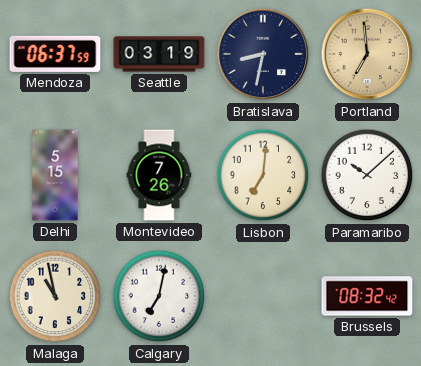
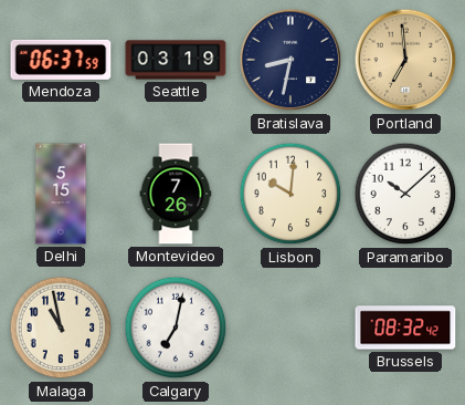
Lisbon: 7:01 -> 10:01 (290, 194)
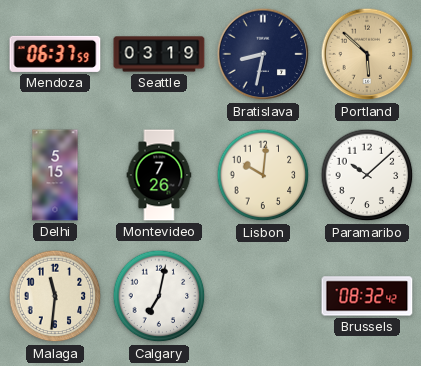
Portland: 6:59 -> 5:52 (367, 54)
Malaga: 10:58 -> 11:31 (55, 296)
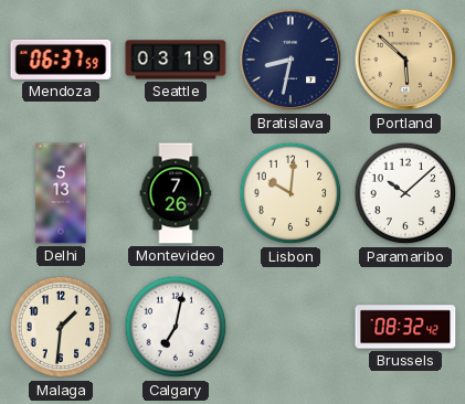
Delhi: 5:15 -> 5:13 (61, 193)
Malaga: 11:31 -> 1:31 (61, 327)
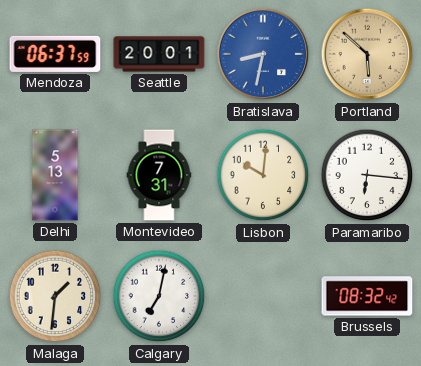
Seattle: 03:19 -> 20:01 (159, 54)
Bratislava dial: navy -> blue (263, 54)
Montevideo: 7:26 -> 7:31 (159, 175)
Paramaribo: 10:08 -> 6:16 (367, 175)
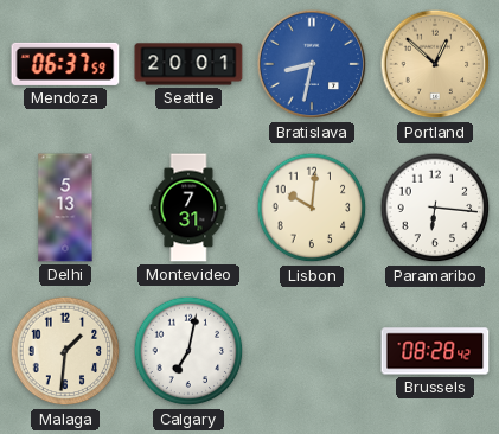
Portland: 5:52 -> 12:52 (435, 64)
Brussels: 08:32 -> 08:28 (435, 351)
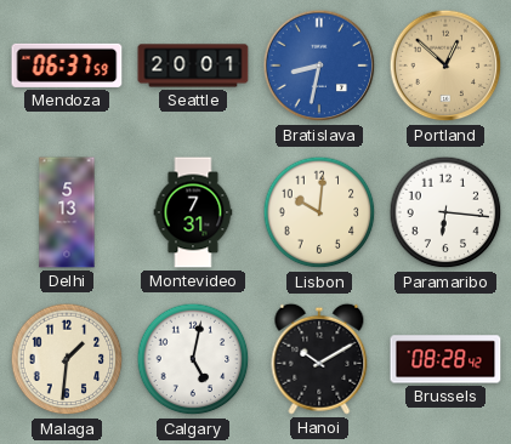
Calgary: 7:02 -> 5:02 (193, 359)
Hanoi: none -> 10:10 (319, 359)
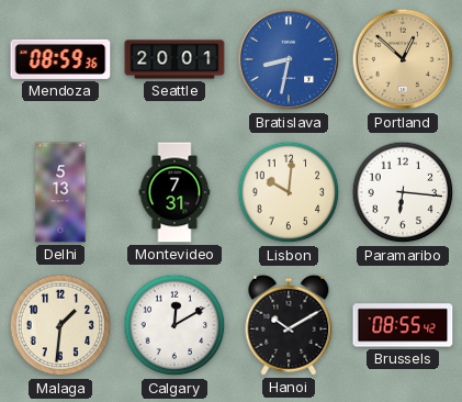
Mendoza: 06:37 -> 08:59 (60, 59)
Calgary: 5:02 -> 12:10 (174, 325)
Brussels: 08:28 -> 08:55 (403, 325)
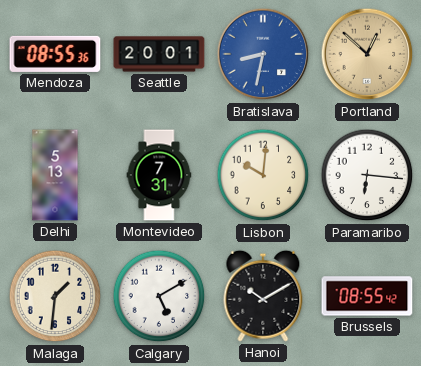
Mendoza: 08:59 -> 08:55 (55, 54)
Calgary: 12:10 -> 5:10 (159, 296)
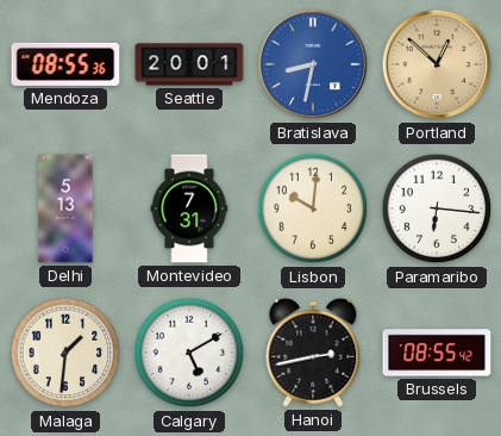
Hanoi: 10:10 -> 2:43 (313, 353)
